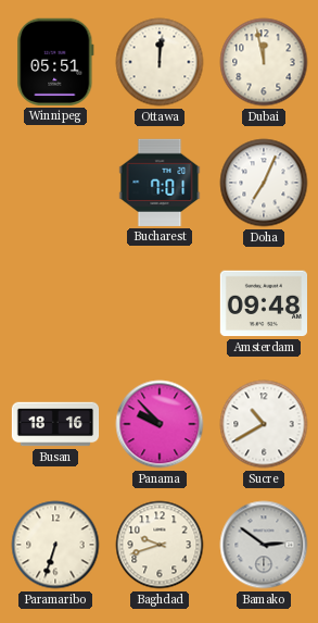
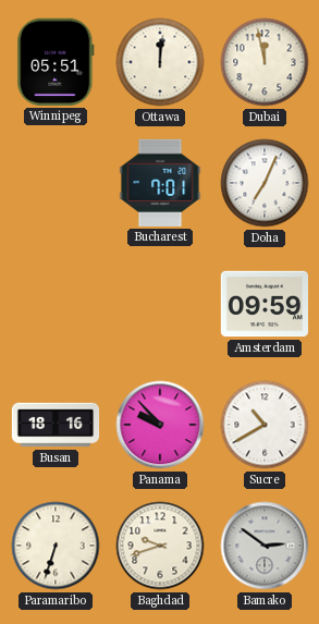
Amsterdam: 09:48 -> 09:59 (263, 304)
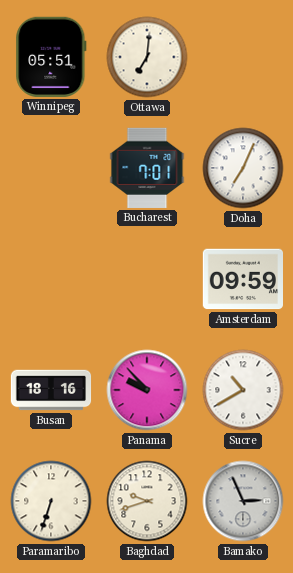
Ottawa: 12:01 -> 7:01 (147, 57)
Dubai: 11:58 -> none (265, 62)
Bamako: 2:51 -> 2:56 (243, 501)
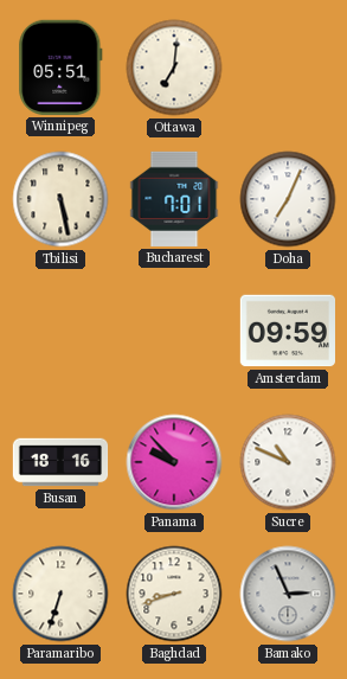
Tbilisi: none -> 5:28 (60, 199)
Sucre: 10:40 -> 10:49 (288, 462)
Baghdad: 9:42 -> 8:42 (174, 594)
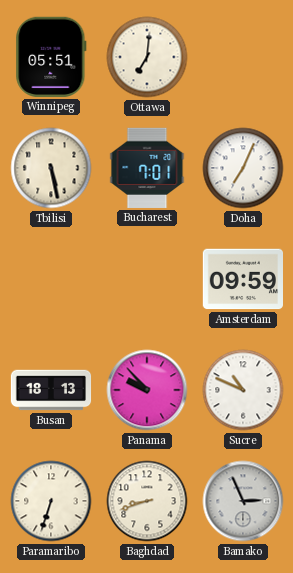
Busan: 18:16 -> 18:13 (51, 390)
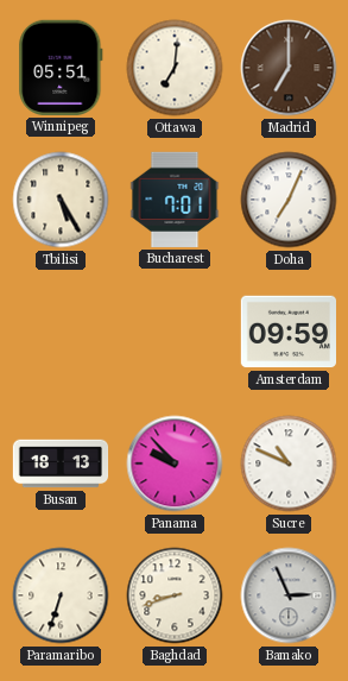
Madrid: none -> 7:00 (289, 68)
Tbilisi: 5:28 -> 5:25 (61, 200)
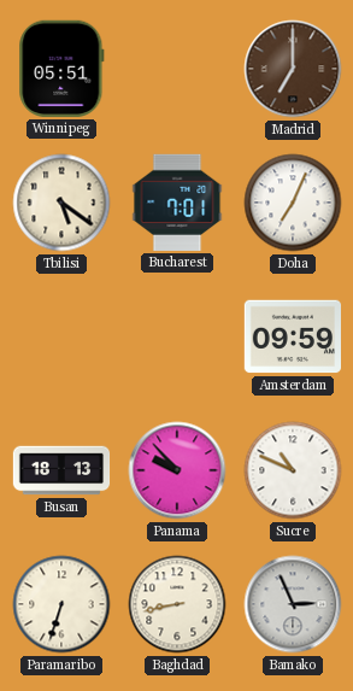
Ottawa: 7:01 -> none (175, 68)
Tbilisi: 5:25 -> 5:21 (61, 203)
Baghdad: 8:42 -> 8:43 (177, 604)
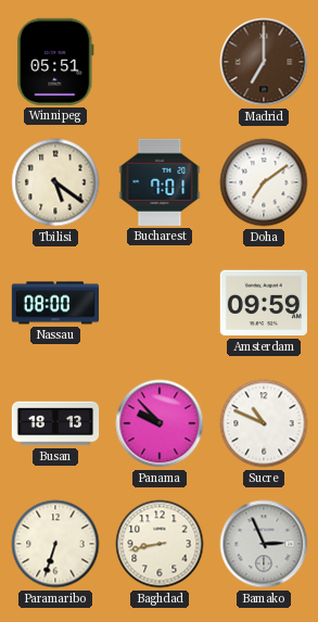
Doha: 7:04 -> 7:09 (264, 182)
Nassau: none -> 08:00 (54, 303)
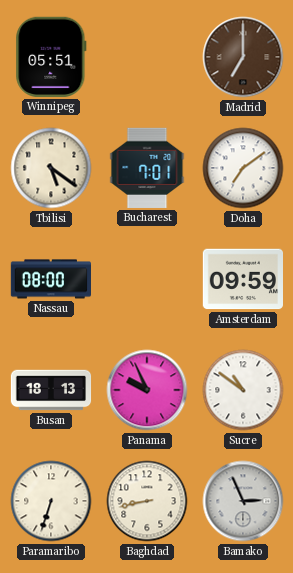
Panama: 9:53 -> 9:56 (147, 390)
Sucre: 10:49 -> 10:51 (243, 390)
